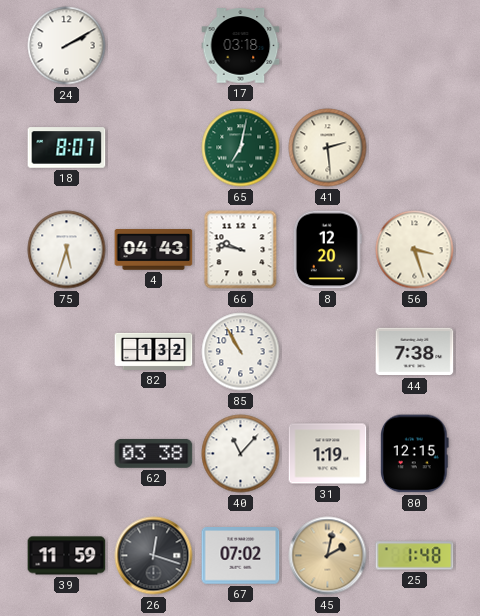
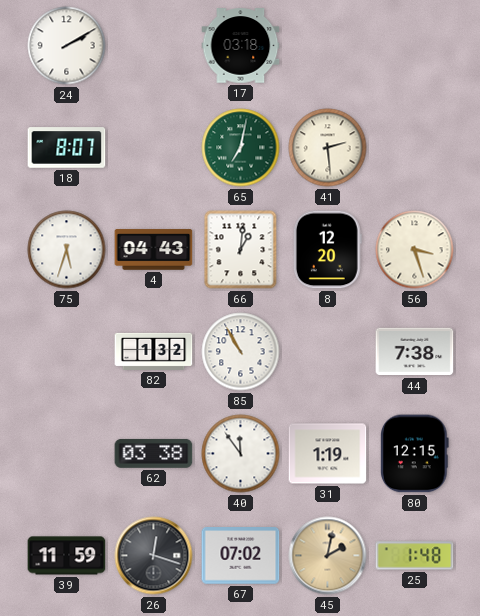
66: 9:47 -> 1:01 (241, 250)
40: 11:07 -> 11:54 (241, 454)
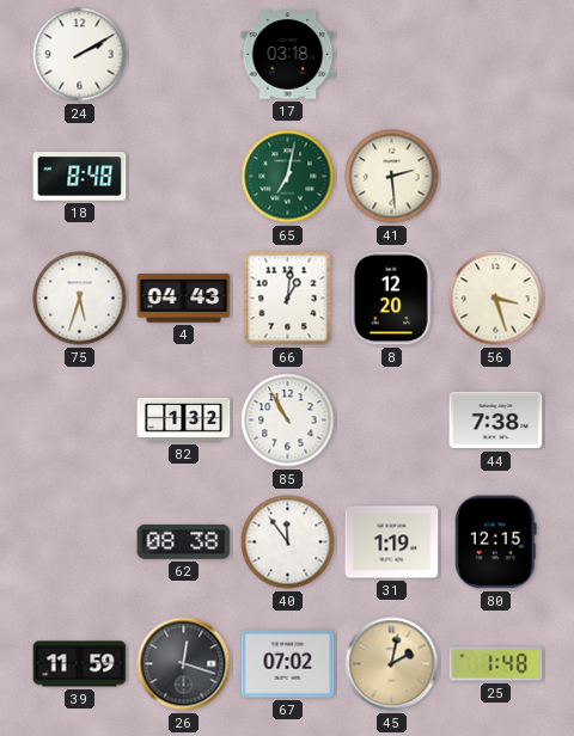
18: 8:07 -> 8:48 (80, 177)
62: 03:38 -> 08:38 (184, 541)
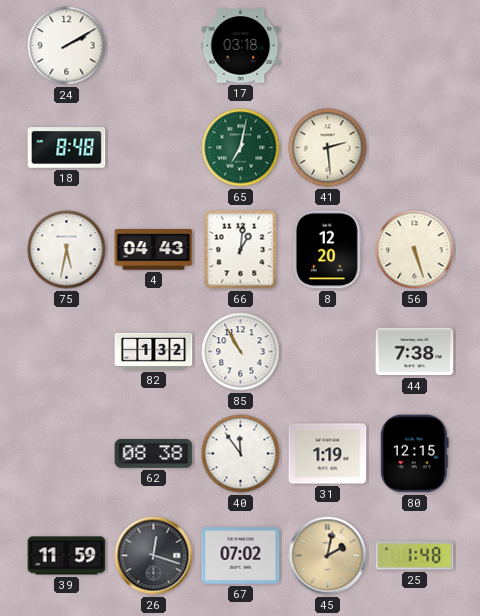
75: 5:33 -> 5:32 (67, 250)
56: 3:27 -> 5:27 (415, 250)
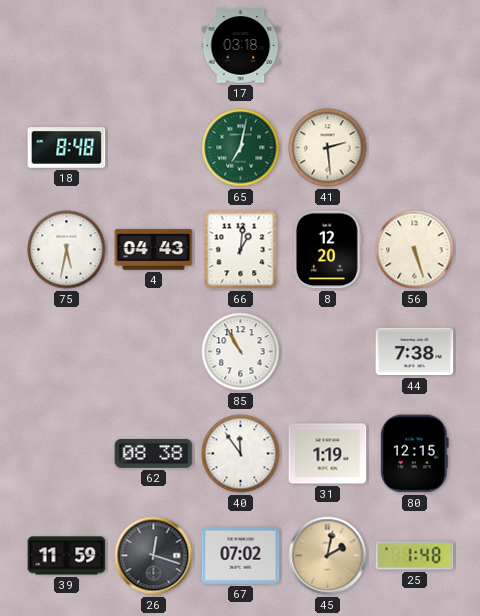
24: 2:10 -> none (67, 46)
82: 1:32 -> none (154, 351)
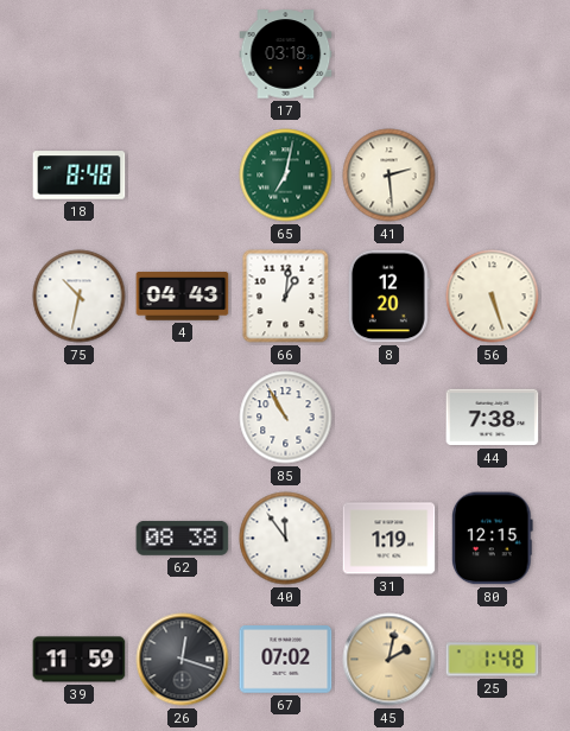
75: 5:32 -> 10:32 (80, 297)
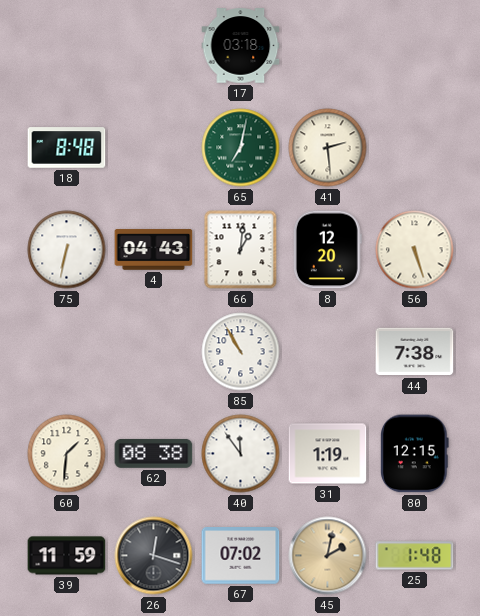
75: 10:32 -> 6:32 (67, 250)
60: none -> 1:31 (67, 454)
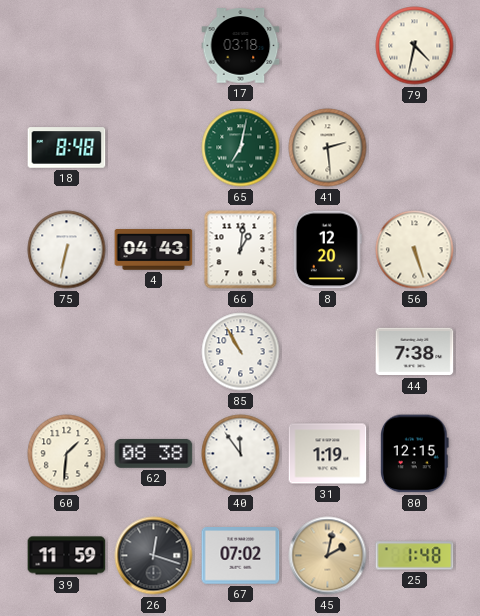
79: none -> 4:32 (415, 46)
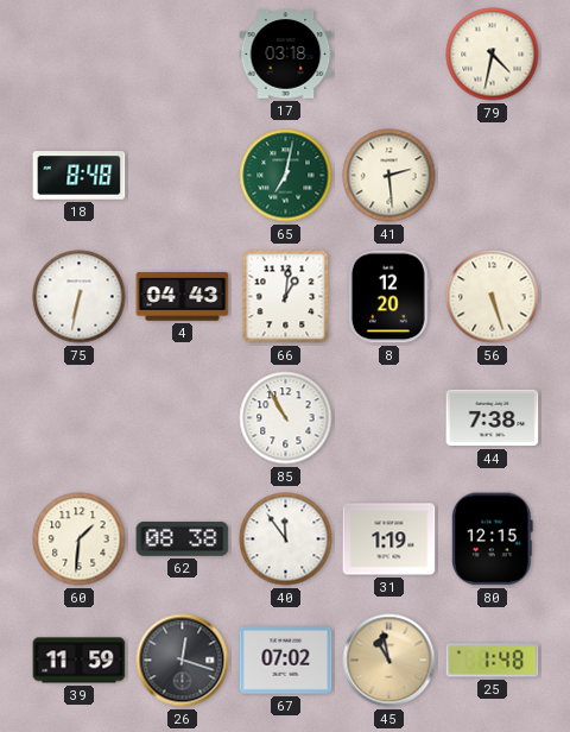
45: 2:02 -> 10:58 (389, 661)
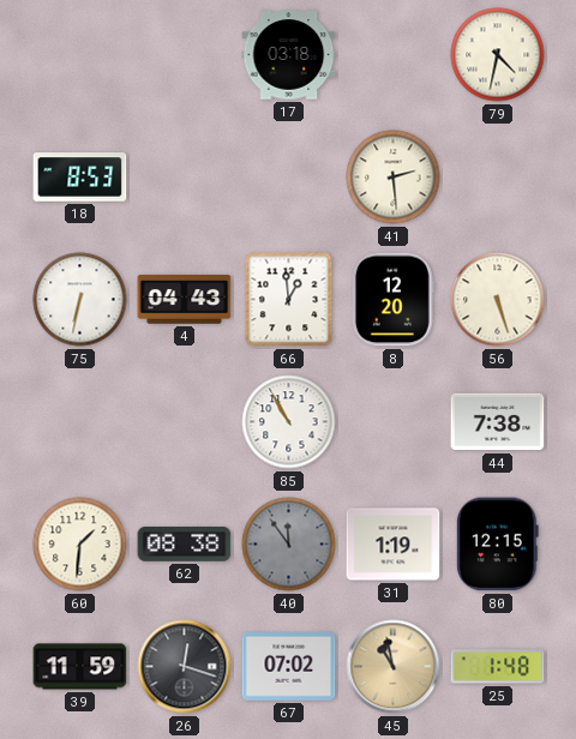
18: 8:48 -> 8:53 (80, 178)
65: 7:02 -> none (286, 176)
66: 1:01 -> 12:59 (289, 300)
40 dial: white -> grey (289, 545)
